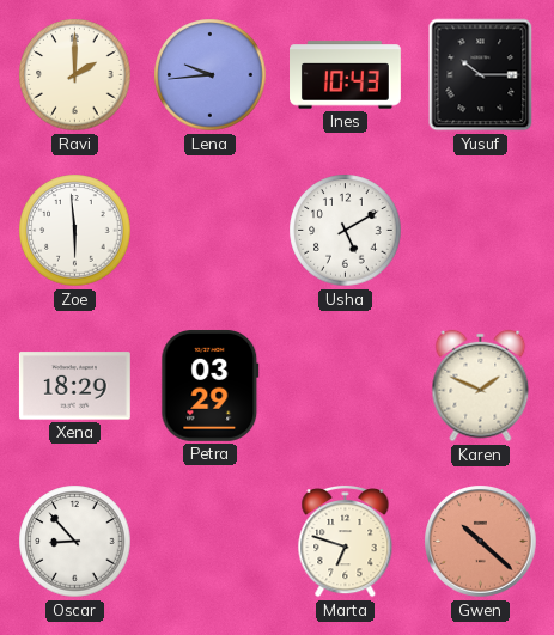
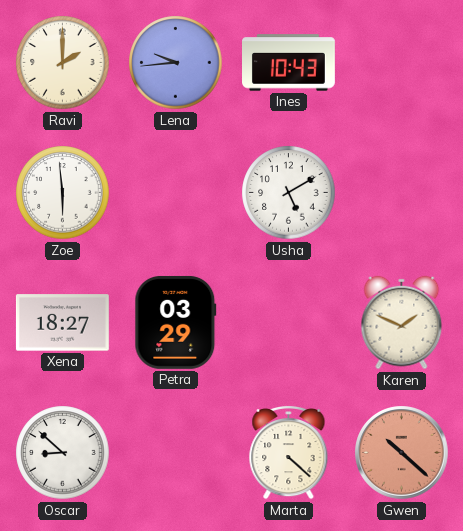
Yusuf: 10:15 -> none (481, 75)
Xena: 18:29 -> 18:27 (62, 323)
Oscar: 8:53 -> 8:52 (63, 453)
Marta: 6:48 -> 4:22 (289, 452)
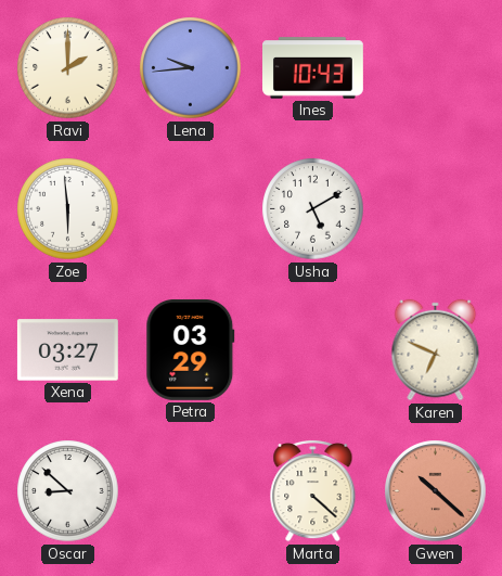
Xena: 18:27 -> 03:27 (67, 350)
Karen: 1:49 -> 6:49 (436, 350)
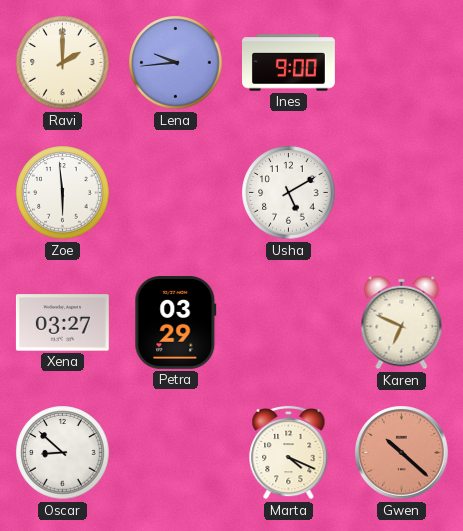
Ines: 10:43 -> 9:00 (289, 63)
Marta: 4:22 -> 4:19 (289, 452)
